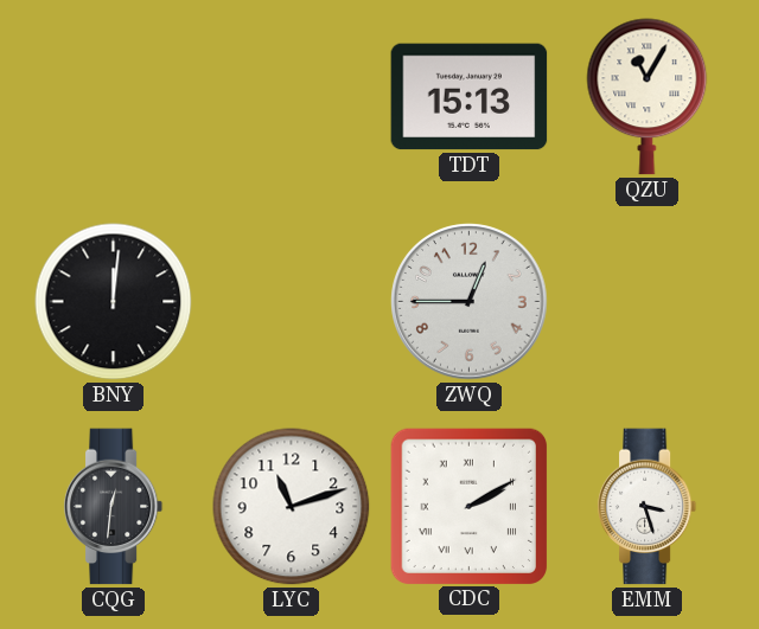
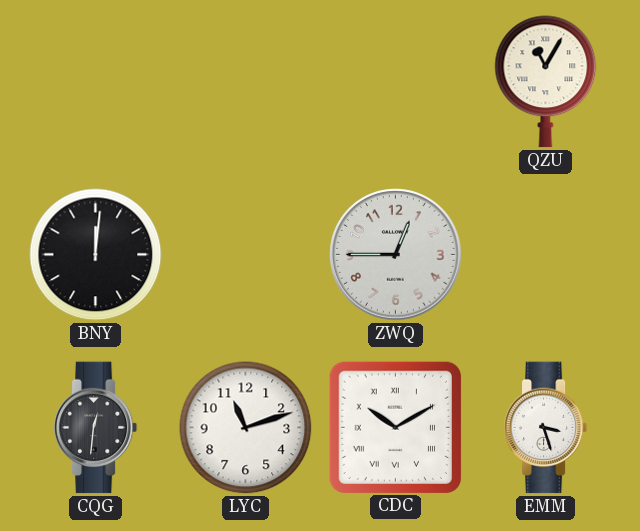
TDT: 15:13 -> none (470, 97)
CDC: 2:10 -> 10:10 (395, 427)
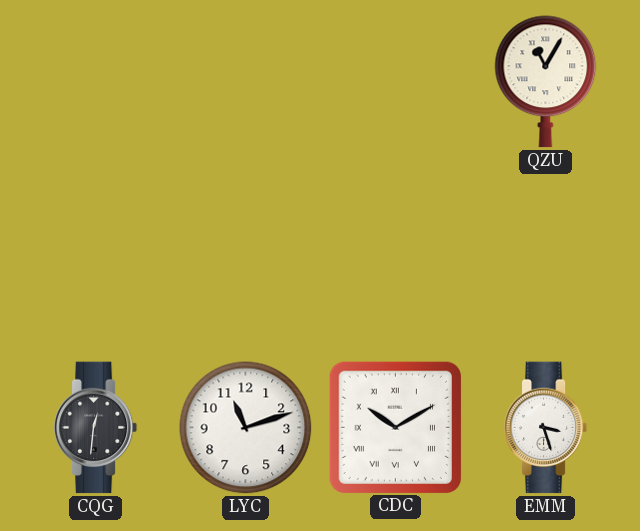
BNY: 12:01 -> none (96, 255)
ZWQ: 12:45 -> none (396, 255)
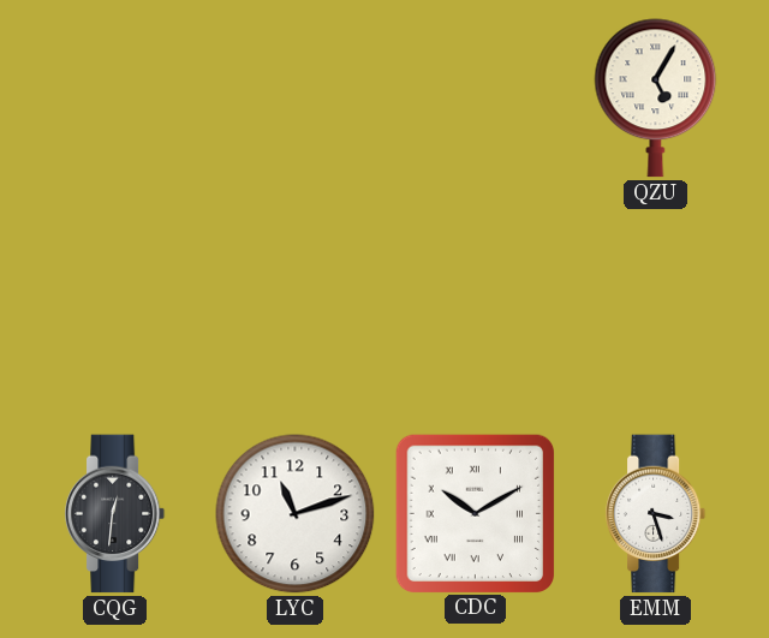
QZU: 11:05 -> 5:05 (656, 99)
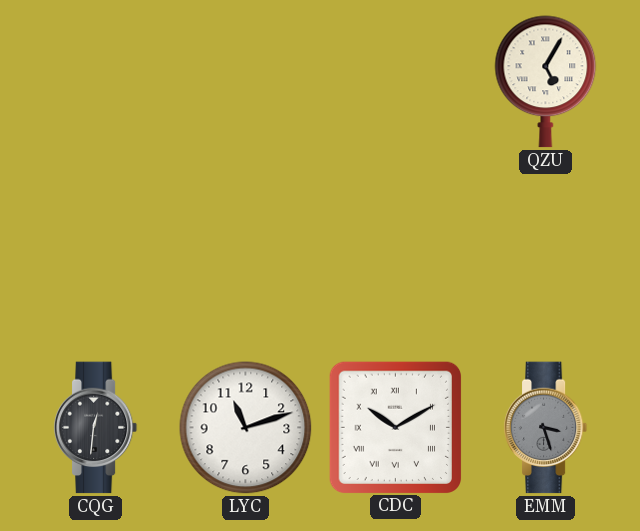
EMM dial: white -> grey (546, 428)
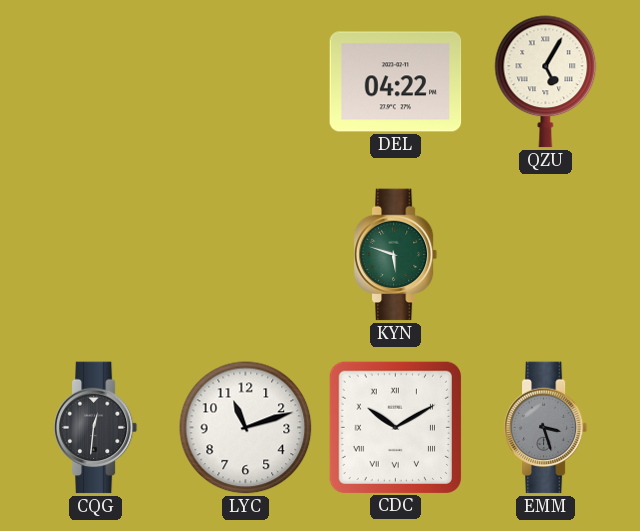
DEL: none -> 04:22 (396, 82)
KYN: none -> 5:48 (396, 255)
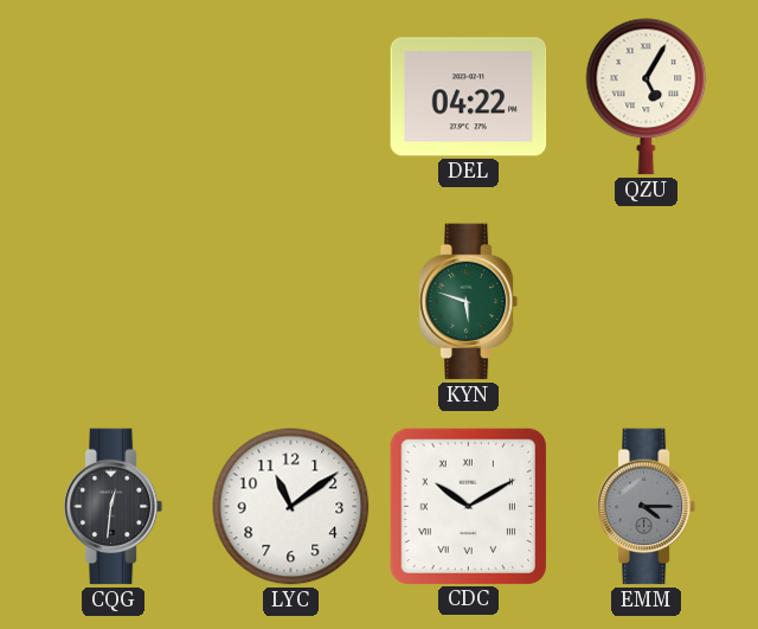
LYC: 11:12 -> 11:09 (291, 507)
EMM: 3:27 -> 4:15 (647, 507)
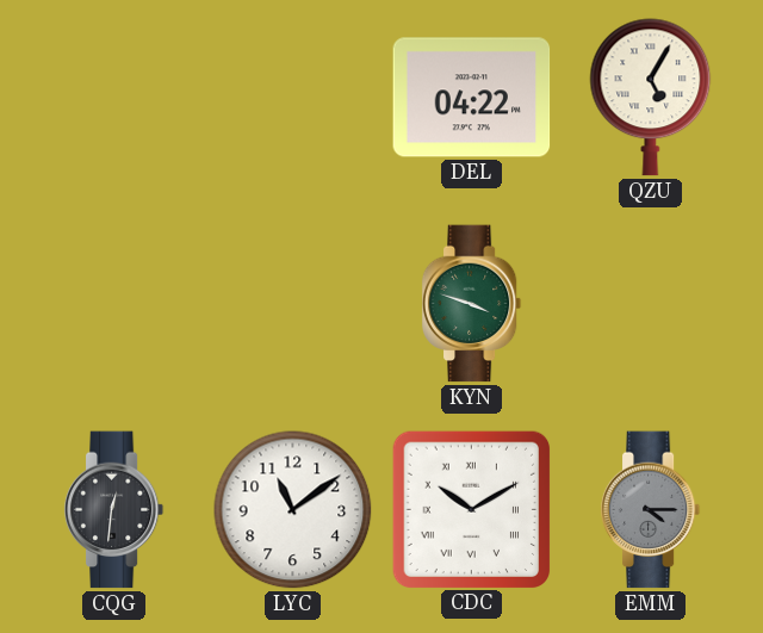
KYN: 5:48 -> 3:48 (472, 304)
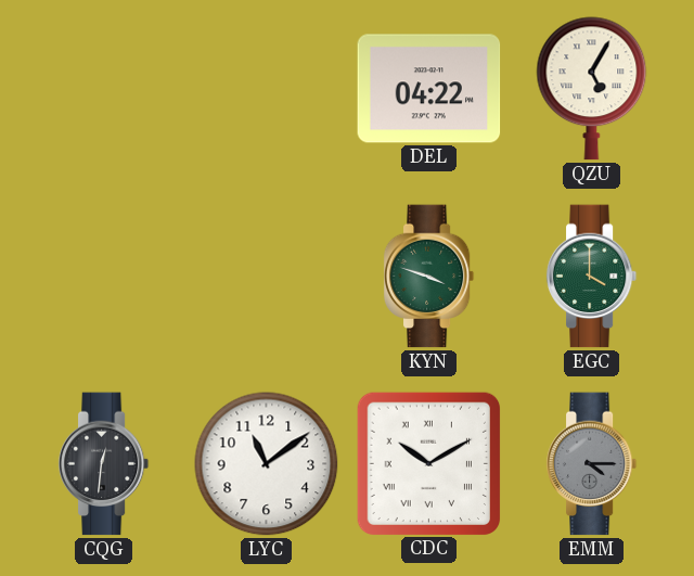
EGC: none -> 4:00 (592, 277)
